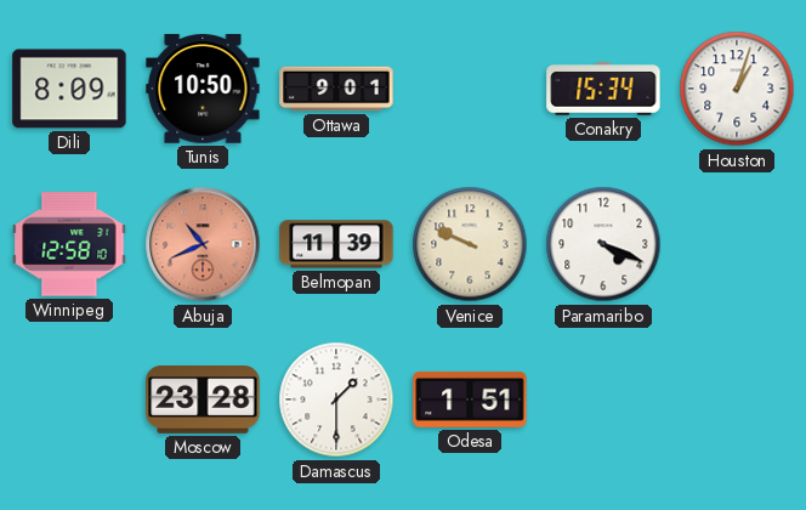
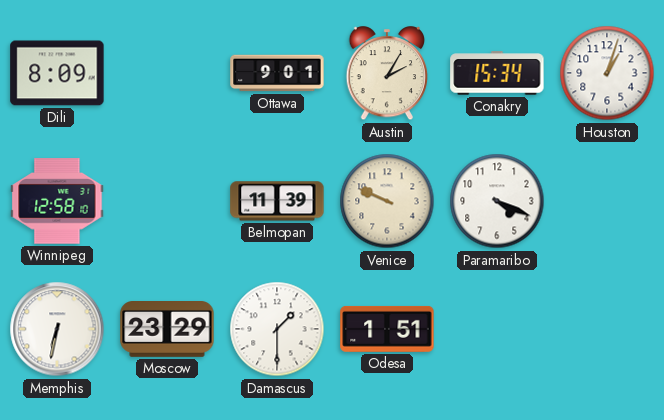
Tunis: 10:50 -> none (203, 90)
Austin: none -> 2:05 (387, 74)
Abuja: 10:41 -> none (203, 244)
Memphis: none -> 6:32 (57, 329)
Moscow: 23:28 -> 23:29 (167, 330)
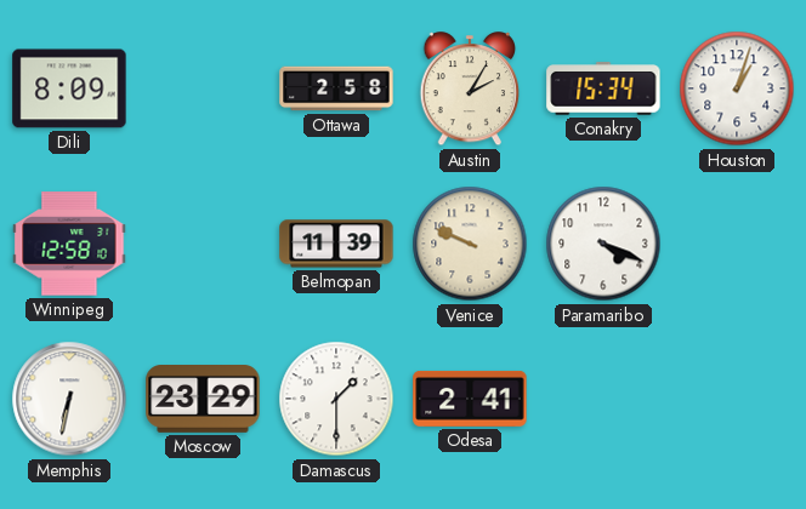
Ottawa: 9:01 -> 2:58 (336, 88)
Odesa: 1:51 -> 2:41 (470, 399)
